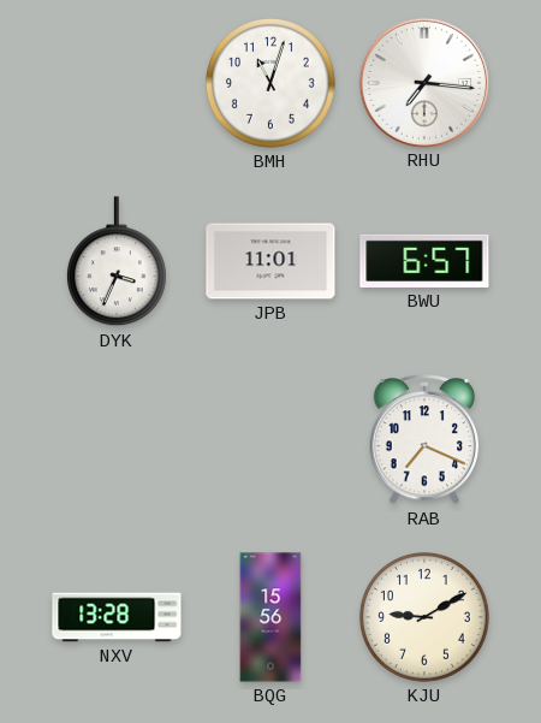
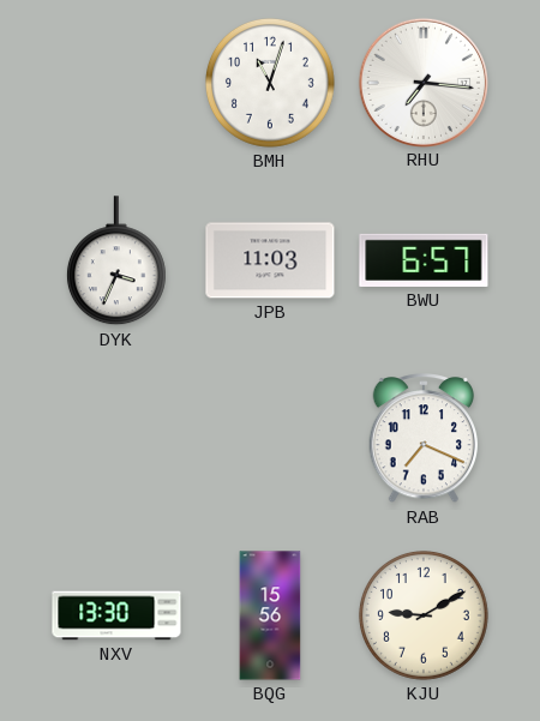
JPB: 11:01 -> 11:03 (270, 260)
NXV: 13:28 -> 13:30 (116, 615)
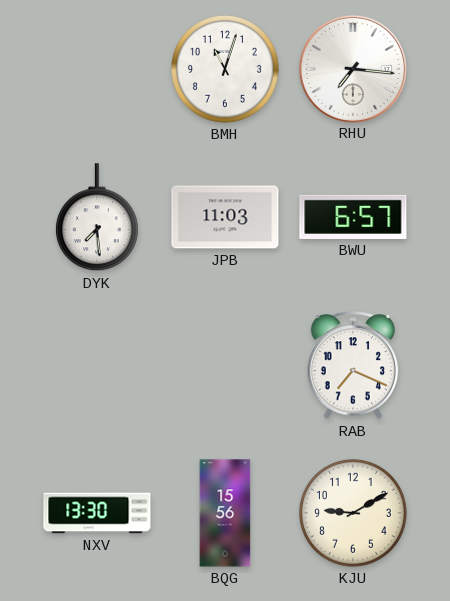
DYK: 3:34 -> 7:29 (97, 218)
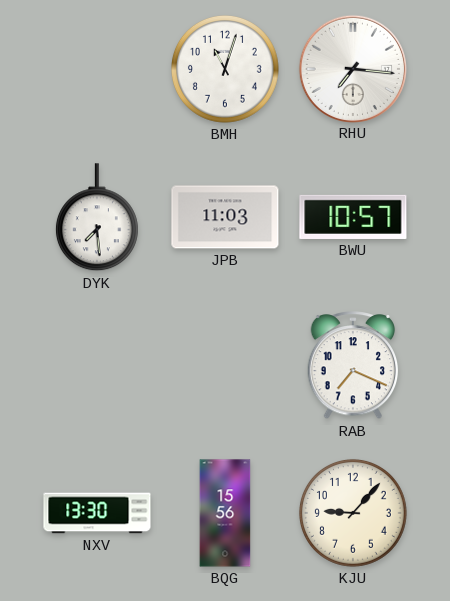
BWU: 6:57 -> 10:57 (353, 217)
KJU: 9:10 -> 9:07 (353, 513)
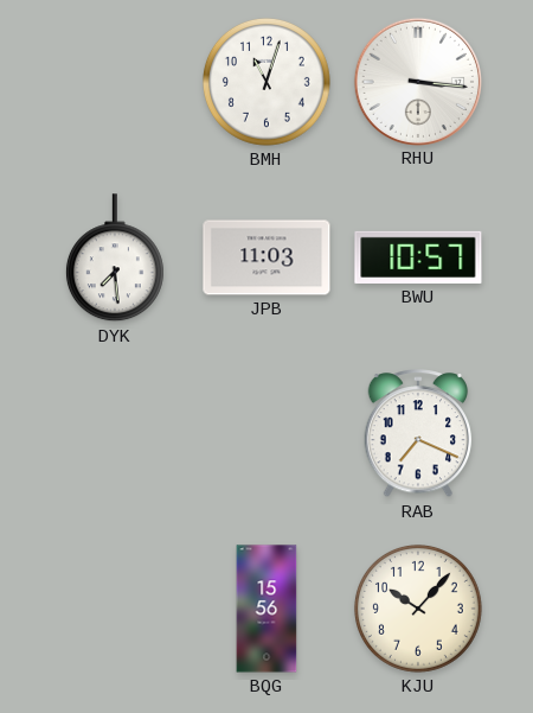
RHU: 7:16 -> 3:16 (417, 81)
NXV: 13:30 -> none (97, 513)
KJU: 9:07 -> 10:07 (418, 609)
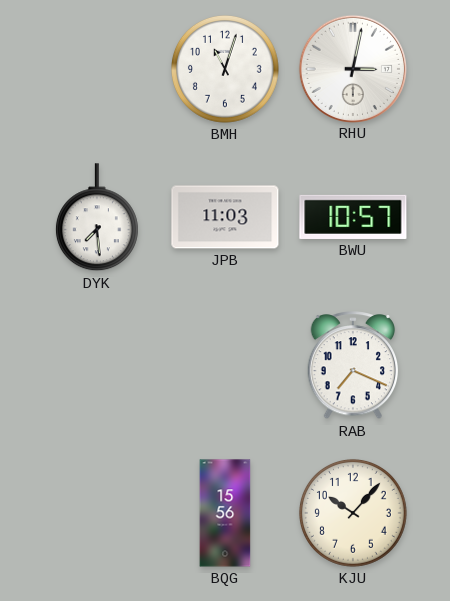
RHU: 3:16 -> 3:02 (352, 68)
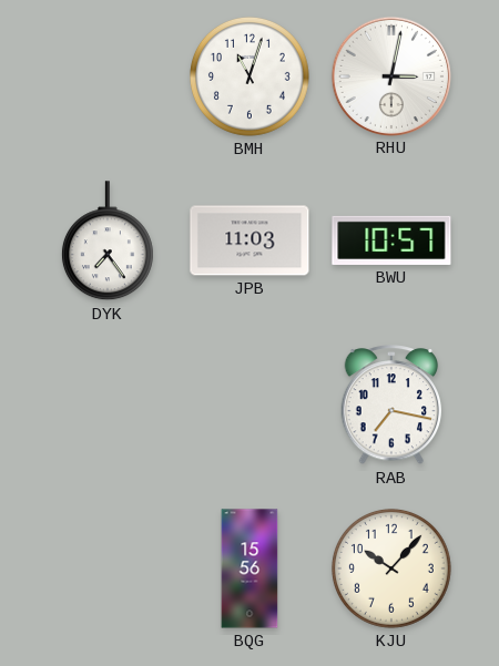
DYK: 7:29 -> 7:24 (108, 242)
RAB: 7:19 -> 7:17 (391, 406)
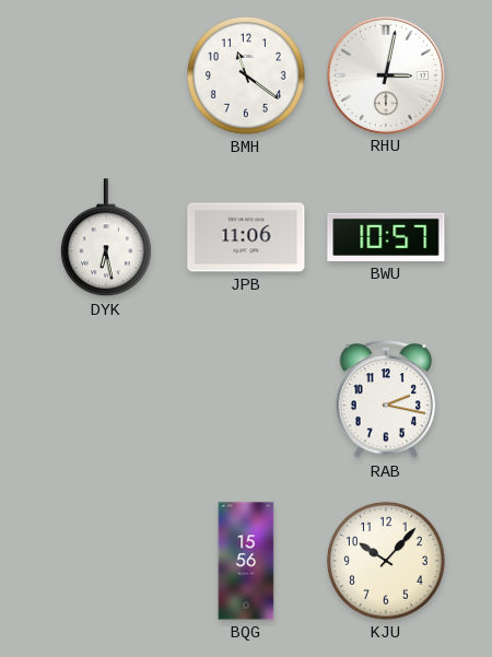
BMH: 11:03 -> 11:21 (246, 75)
DYK: 7:24 -> 6:28 (106, 238)
JPB: 11:03 -> 11:06 (246, 237)
RAB: 7:17 -> 2:17 (386, 400)
